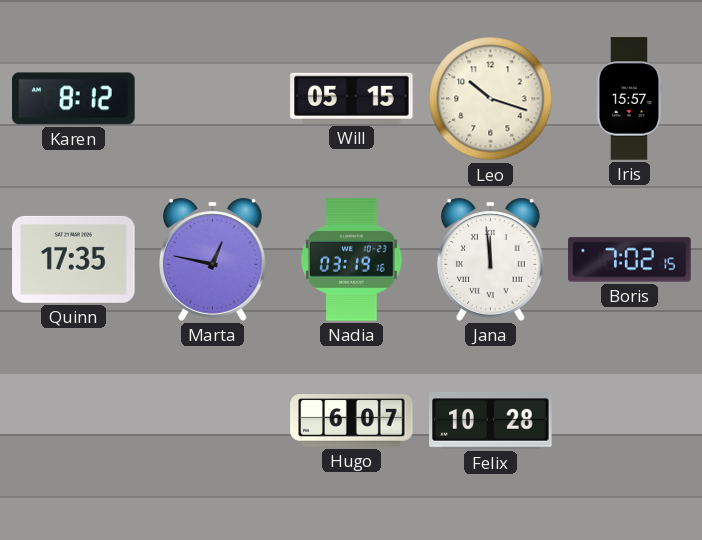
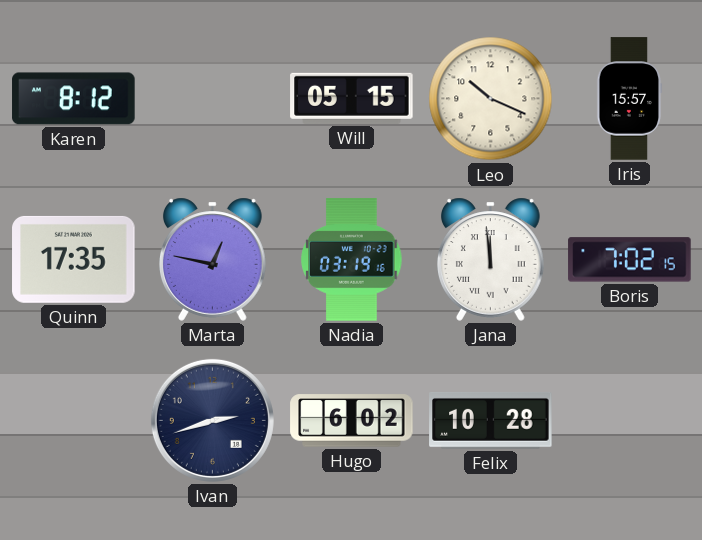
Leo: 10:18 -> 10:19 (491, 99)
Ivan: none -> 2:42 (212, 420)
Hugo: 6:07 -> 6:02 (352, 421)
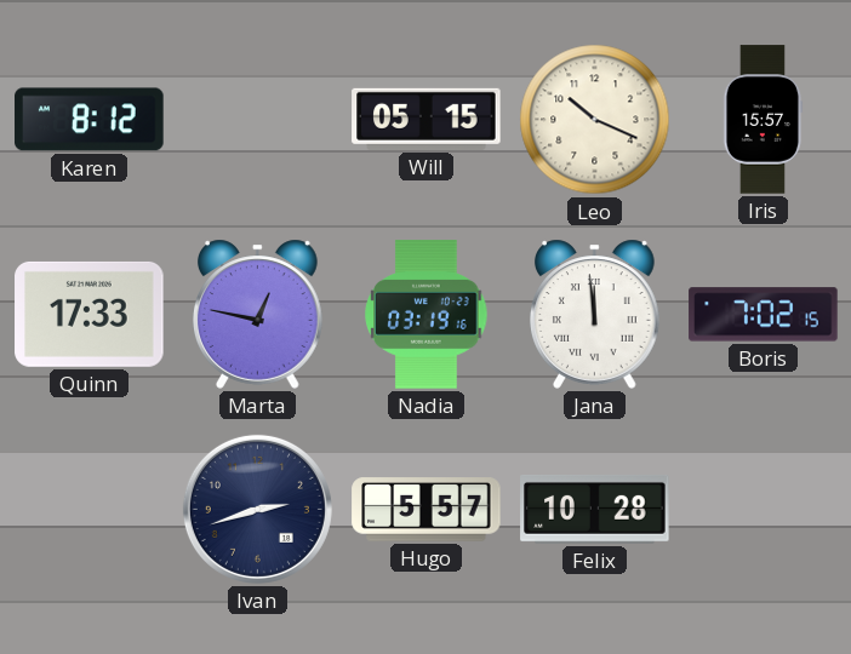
Quinn: 17:35 -> 17:33 (90, 314)
Hugo: 6:02 -> 5:57 (427, 510)
